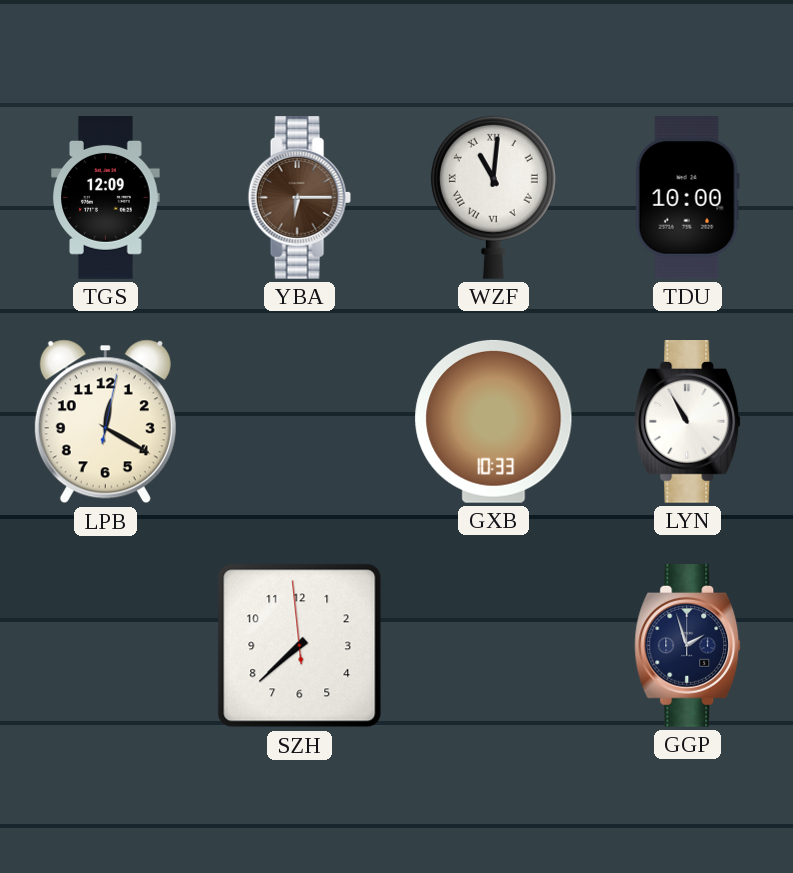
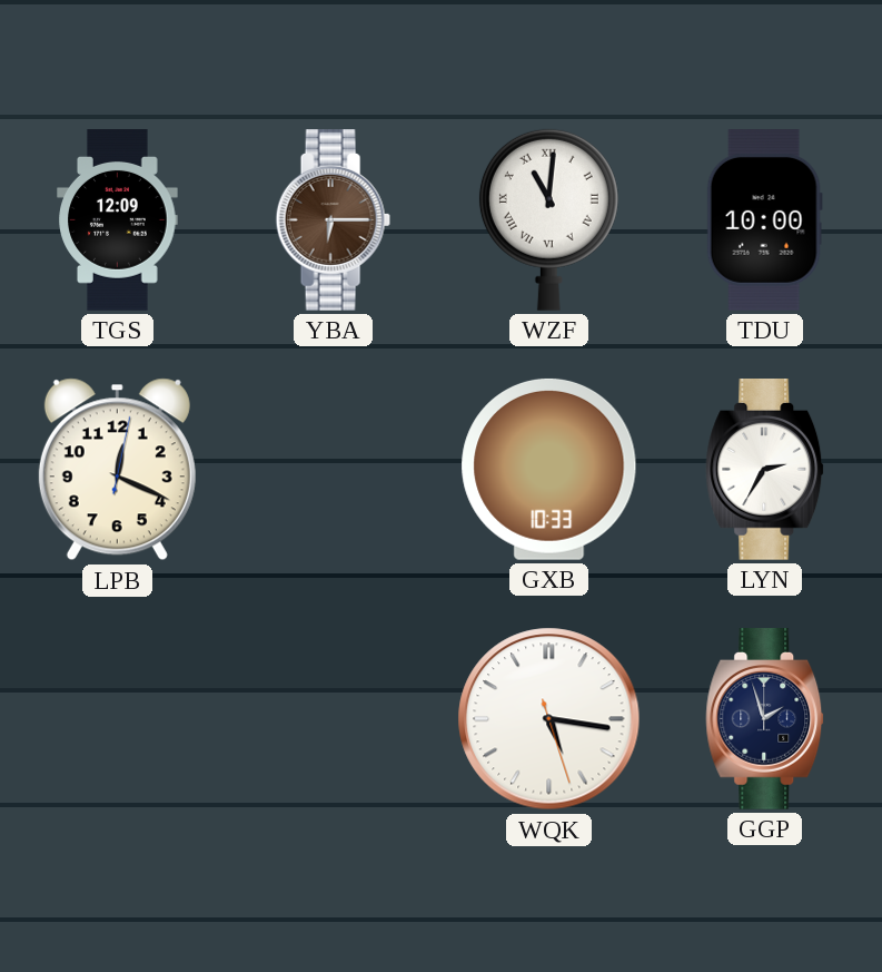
LPB: 12:20 -> 12:19 (117, 470)
LYN: 10:55 -> 2:35 (765, 470)
SZH: 7:37 -> none (300, 646)
WQK: none -> 5:16 (549, 719)
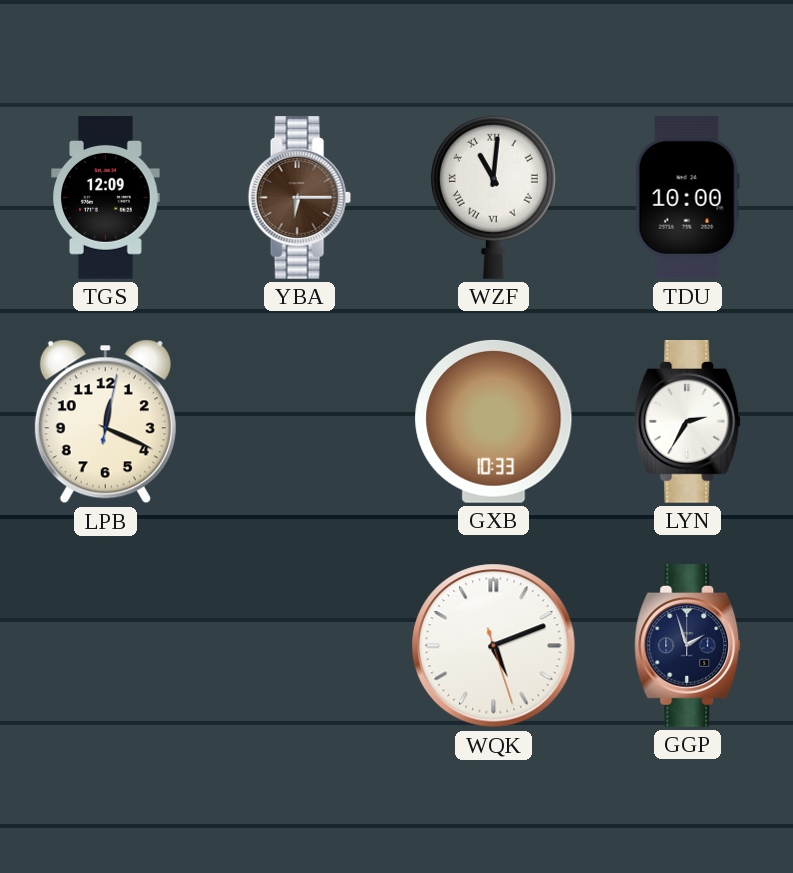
WQK: 5:16 -> 5:11 (494, 646)
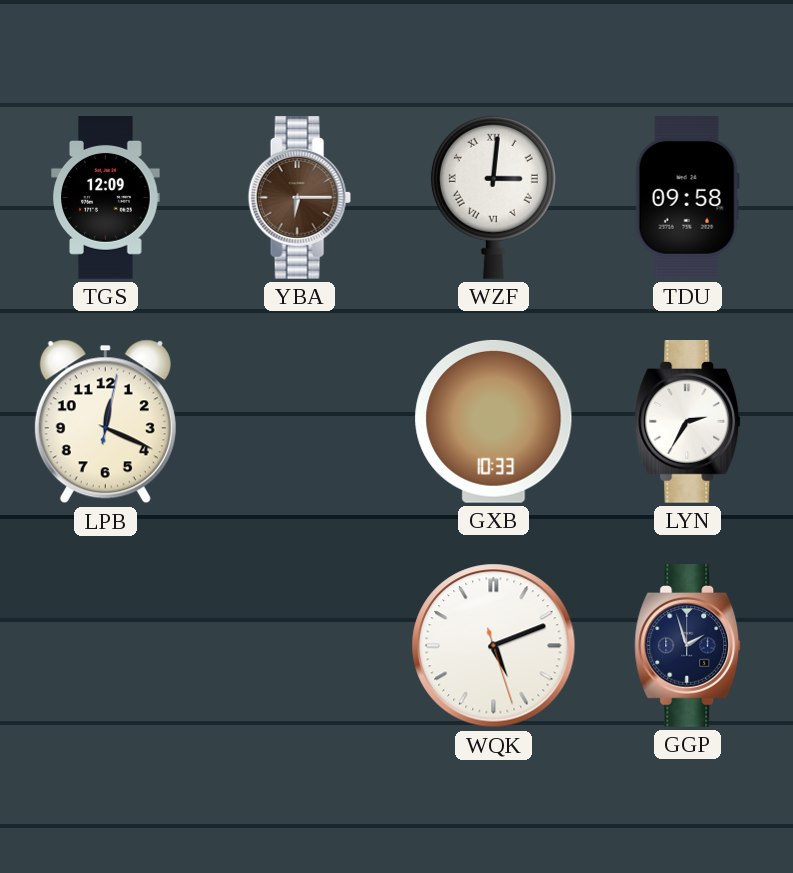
WZF: 11:01 -> 3:01 (493, 197)
TDU: 10:00 -> 09:58 (687, 198)
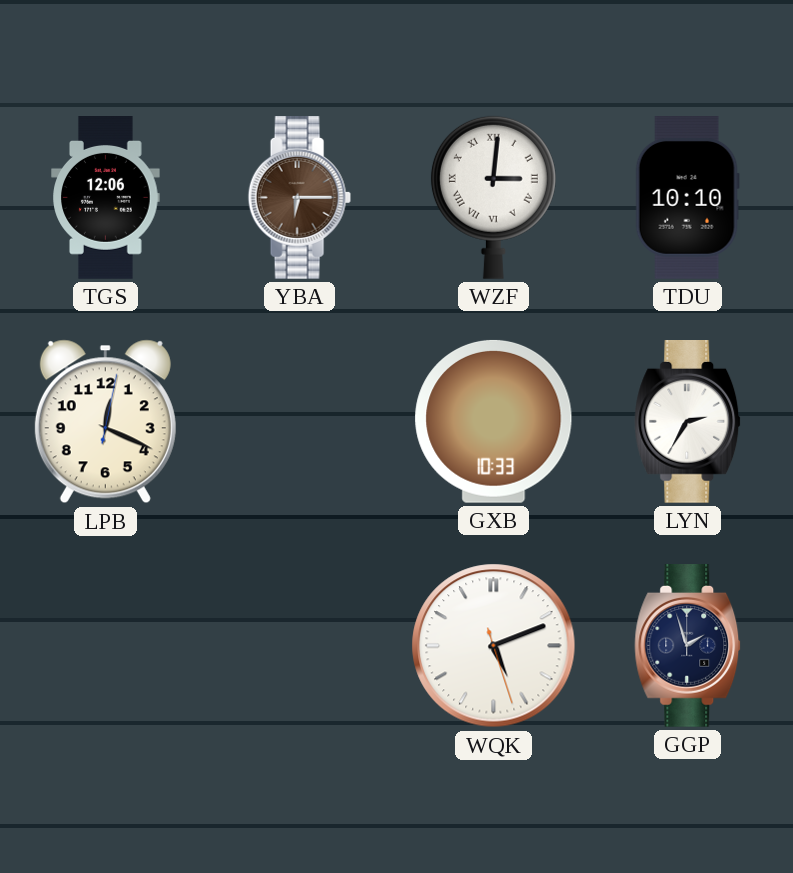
TGS: 12:09 -> 12:06 (106, 198)
TDU: 09:58 -> 10:10 (687, 198)
